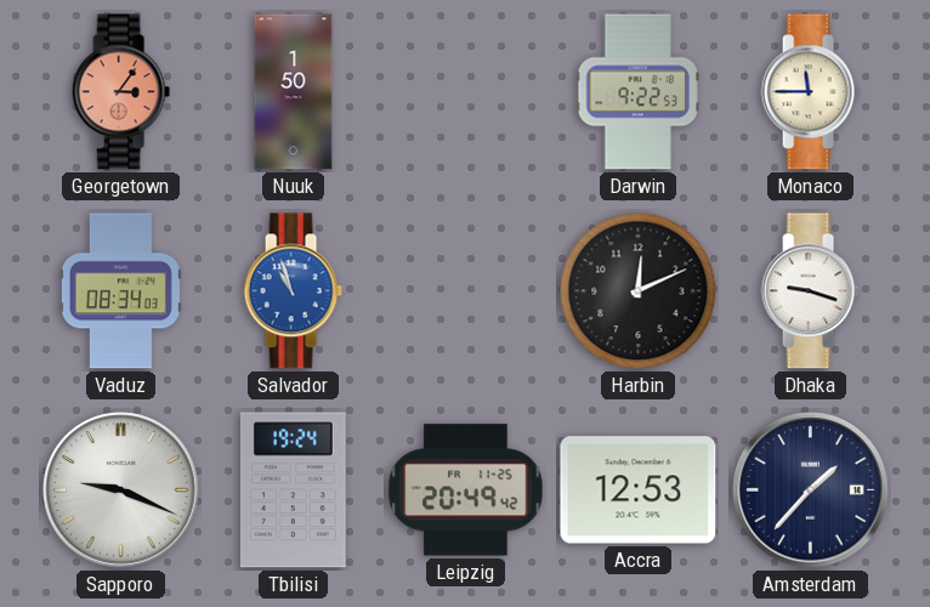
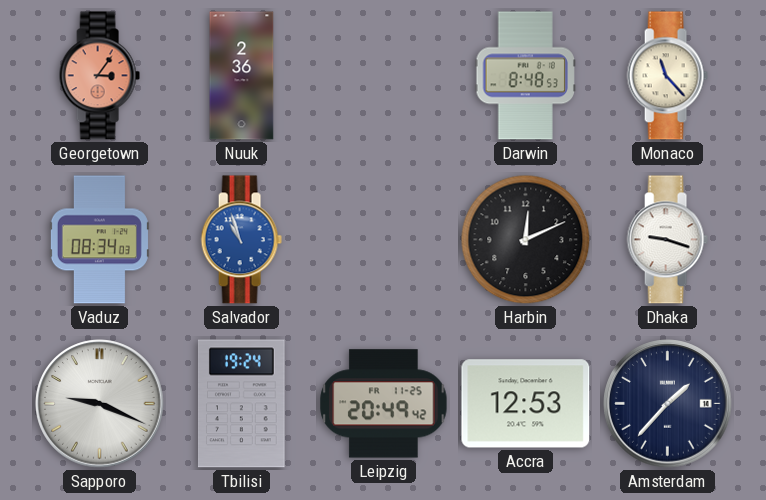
Nuuk: 1:50 -> 2:36 (242, 76)
Darwin: 9:22 -> 8:48 (525, 76)
Monaco: 11:45 -> 11:23 (667, 76)
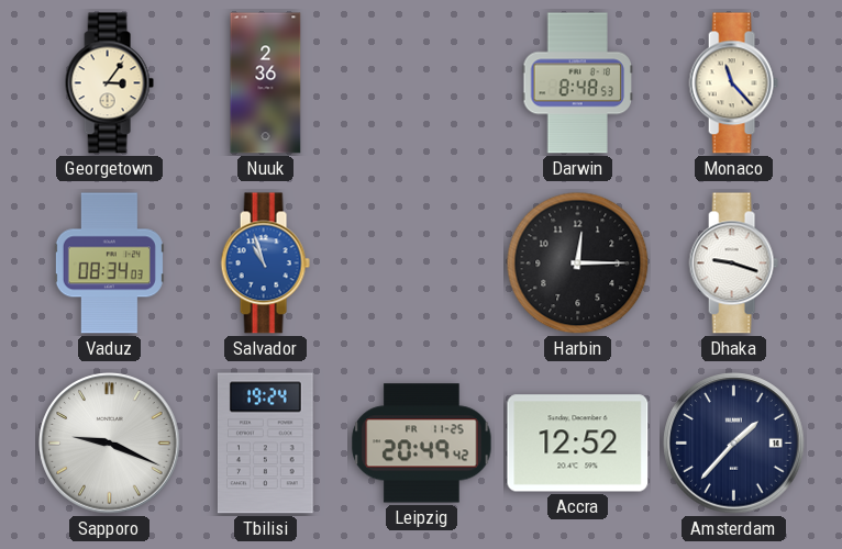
Georgetown dial: salmon -> cream (109, 83)
Harbin: 12:11 -> 12:15 (578, 264)
Accra: 12:53 -> 12:52 (578, 444)
